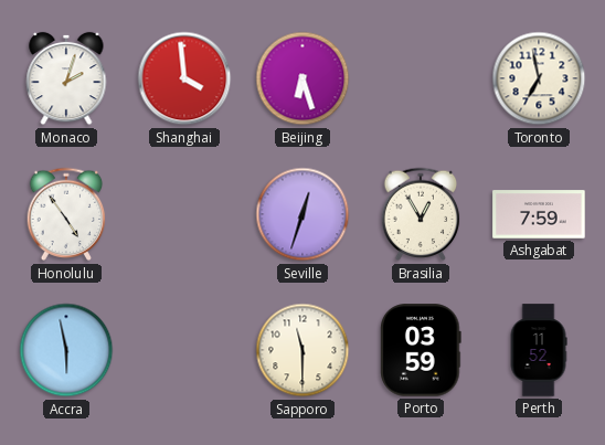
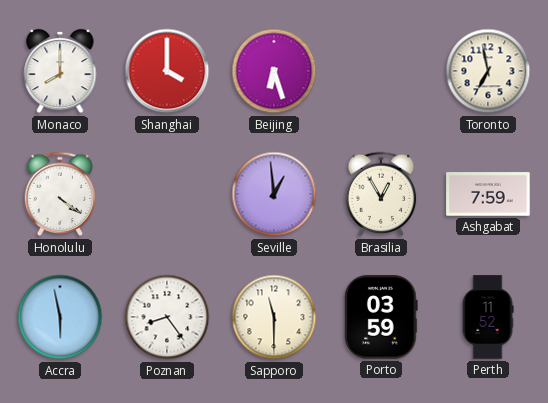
Monaco: 2:03 -> 8:00 (60, 71)
Shanghai: 3:59 -> 4:00 (167, 71)
Honolulu: 4:54 -> 4:21 (60, 194)
Seville: 12:33 -> 12:59 (274, 194)
Poznan: none -> 8:24 (167, 317)
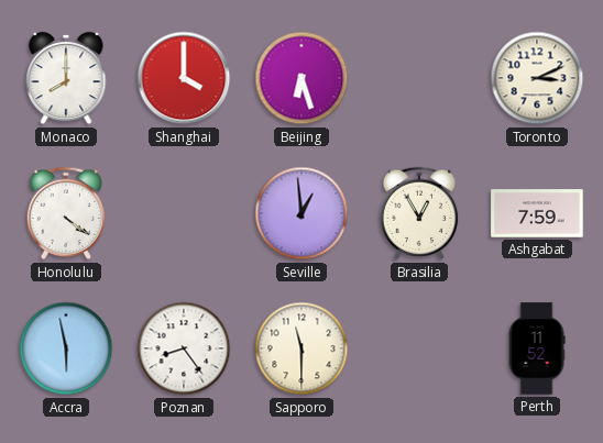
Toronto: 6:58 -> 3:11 (537, 78)
Porto: 03:59 -> none (381, 317)
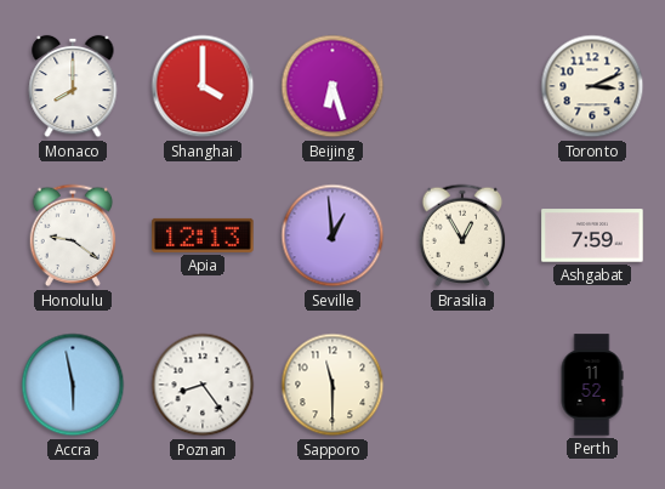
Honolulu: 4:21 -> 9:21 (73, 235)
Apia: none -> 12:13 (203, 235)
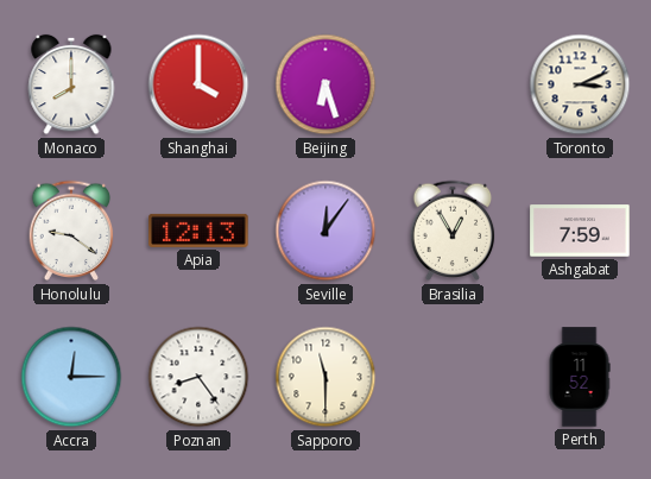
Seville: 12:59 -> 12:06 (325, 231)
Accra: 5:58 -> 12:15 (71, 377)
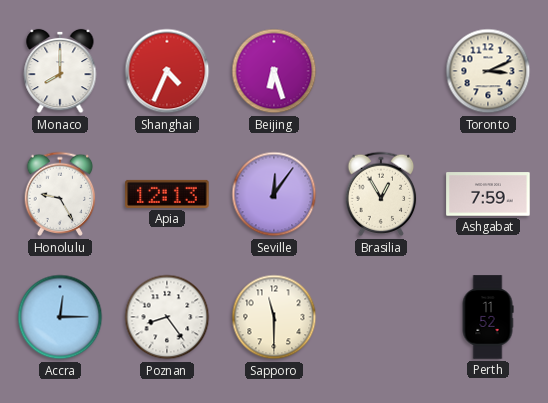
Shanghai: 4:00 -> 4:34 (167, 71)
Honolulu: 9:21 -> 9:25 (60, 194)
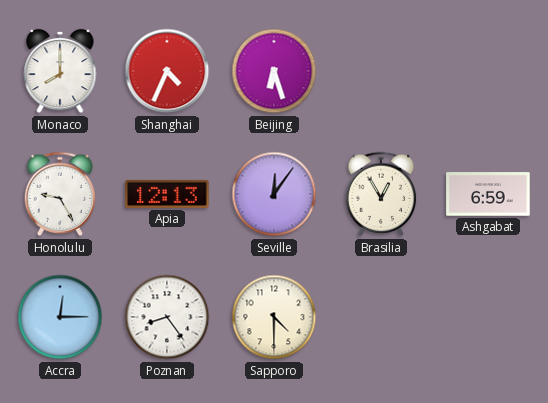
Toronto: 3:11 -> none (488, 71)
Ashgabat: 7:59 -> 6:59 (488, 194)
Sapporo: 11:30 -> 4:30 (274, 317)
Perth: 11:52 -> none (488, 317)
